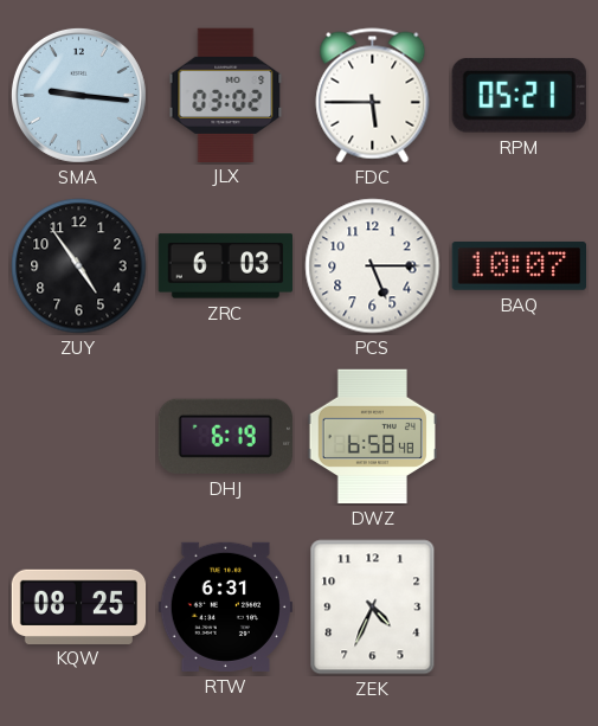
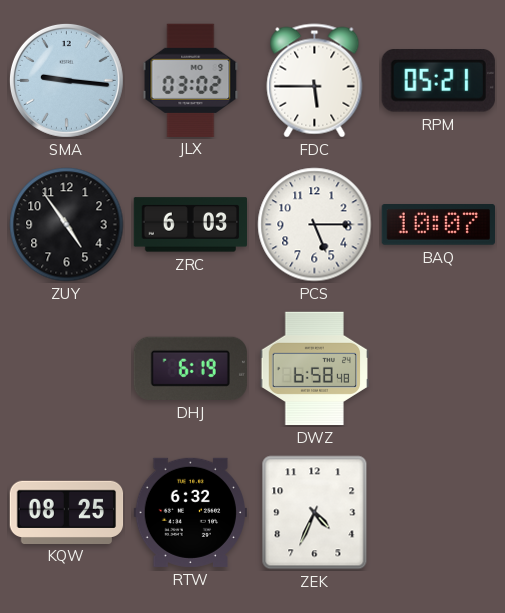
RTW: 6:31 -> 6:32 (190, 512)
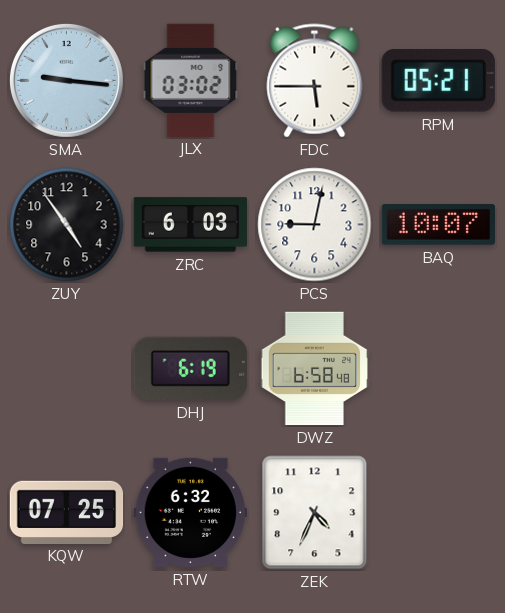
PCS: 5:15 -> 9:02 (315, 225)
KQW: 08:25 -> 07:25 (67, 512)
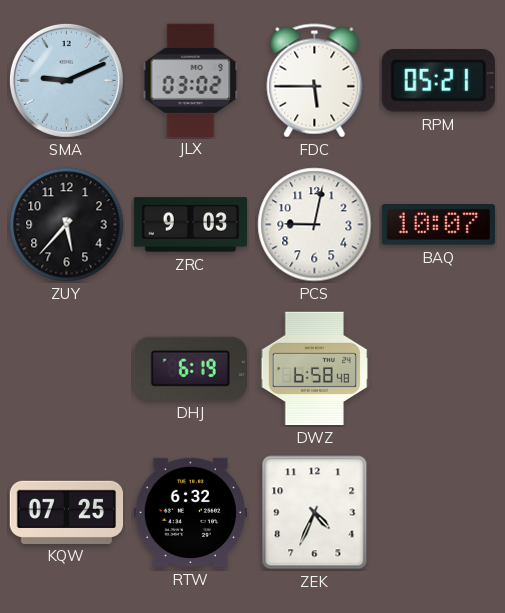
SMA: 9:16 -> 9:11 (66, 80)
ZUY: 4:54 -> 5:37 (67, 225)
ZRC: 6:03 -> 9:03 (190, 225)
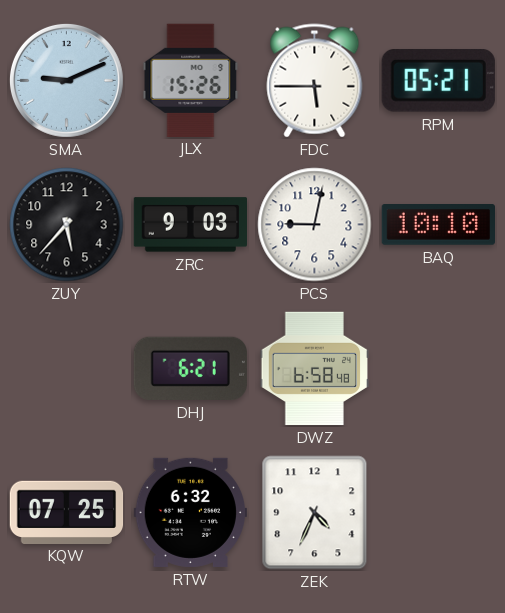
JLX: 03:02 -> 15:26 (191, 80)
BAQ: 10:07 -> 10:10 (438, 225)
DHJ: 6:19 -> 6:21 (190, 368)
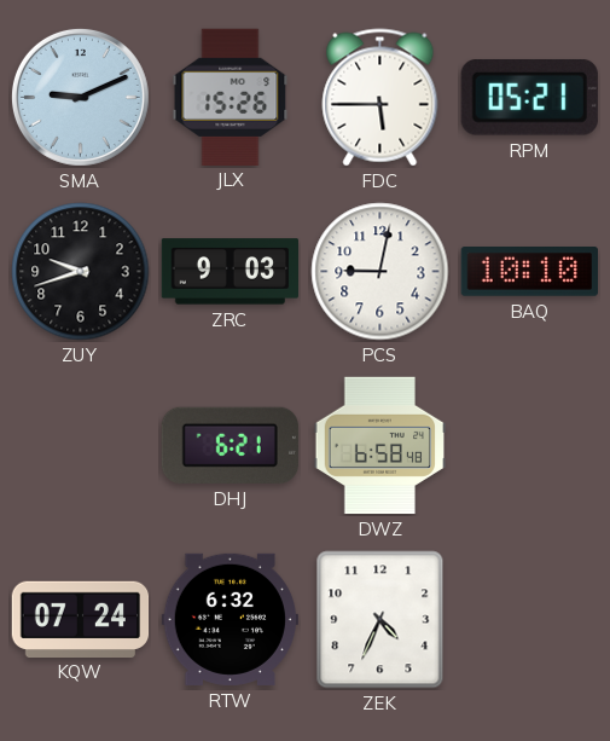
ZUY: 5:37 -> 9:42 (81, 272)
KQW: 07:25 -> 07:24 (81, 619)
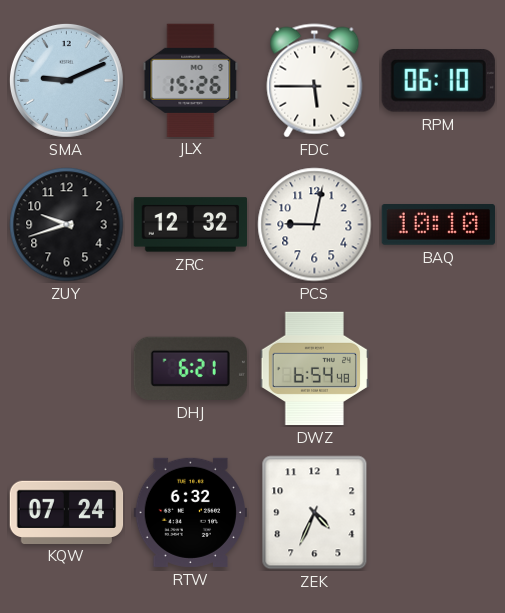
RPM: 05:21 -> 06:10 (438, 81)
ZRC: 9:03 -> 12:32 (190, 225)
DWZ: 6:58 -> 6:54 (315, 369)
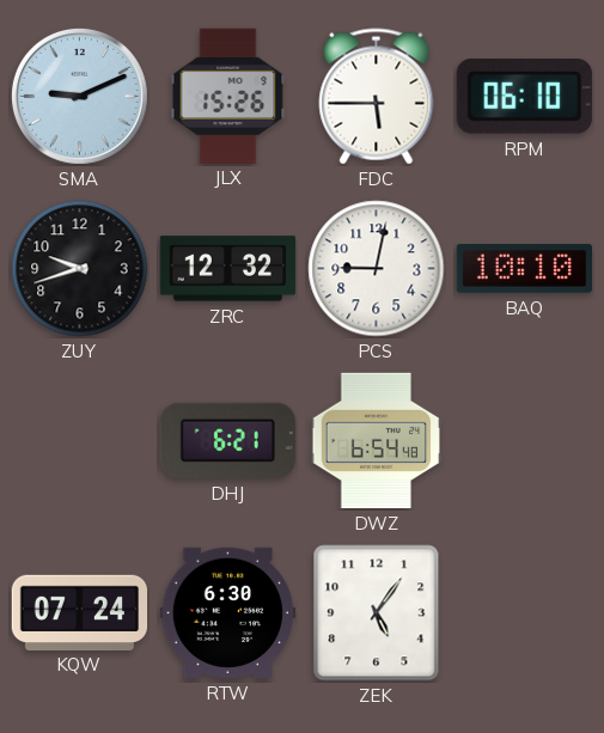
RTW: 6:32 -> 6:30 (227, 612)
ZEK: 4:34 -> 5:06 (377, 613)
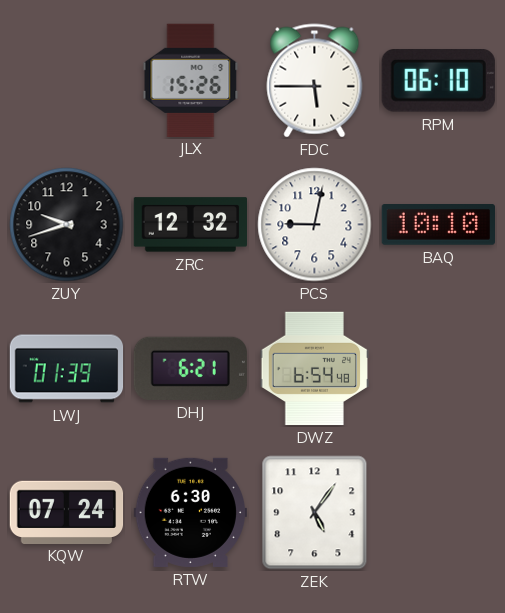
SMA: 9:11 -> none (79, 96)
LWJ: none -> 01:39 (67, 369)
